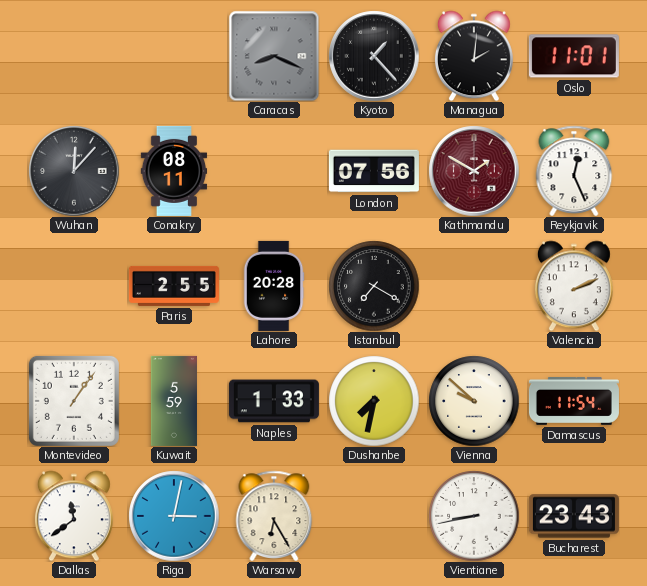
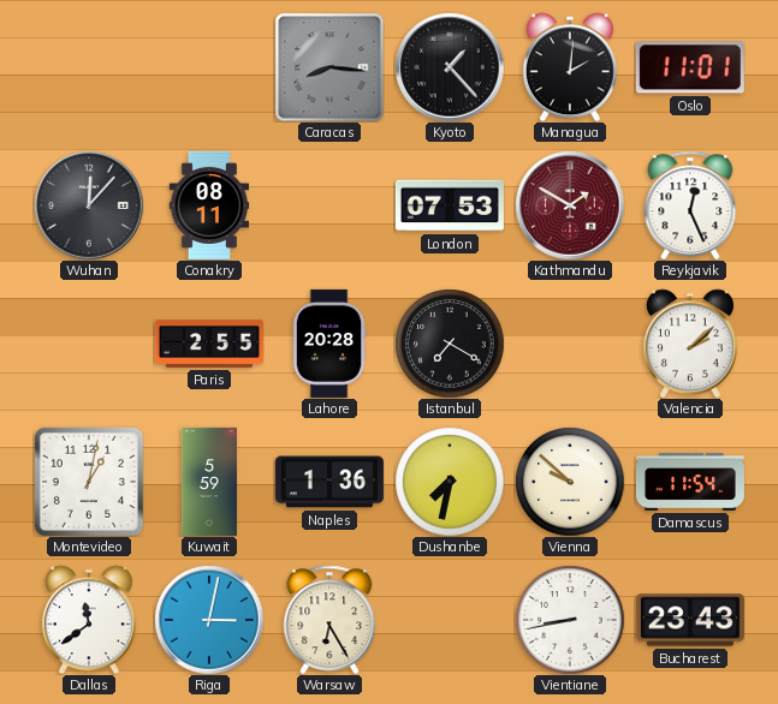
Caracas: 8:19 -> 8:16 (329, 67)
London: 07:56 -> 07:53 (450, 205)
Valencia: 2:11 -> 2:08 (690, 344)
Montevideo: 1:06 -> 1:02 (89, 482)
Naples: 1:33 -> 1:36 (329, 482)
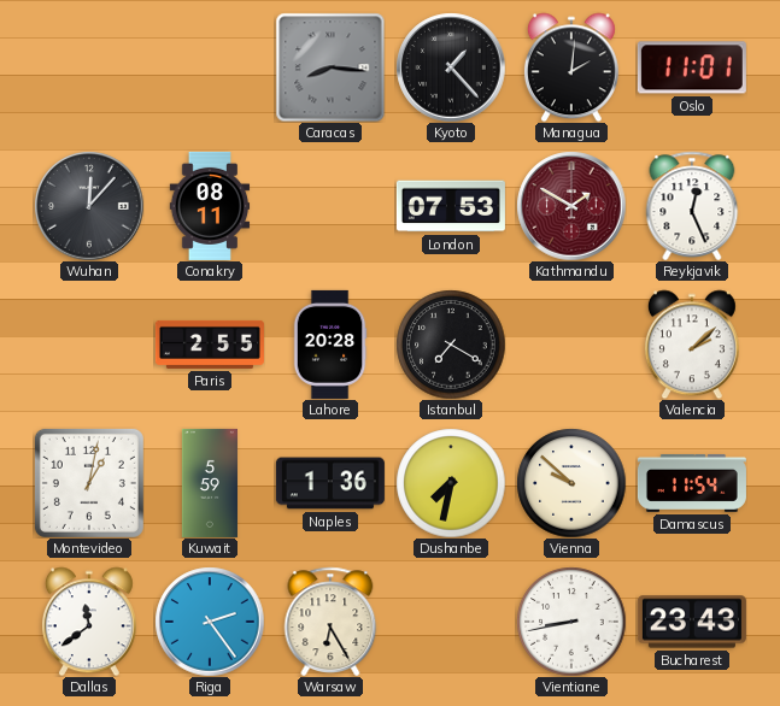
Riga: 3:02 -> 2:24 (210, 622)
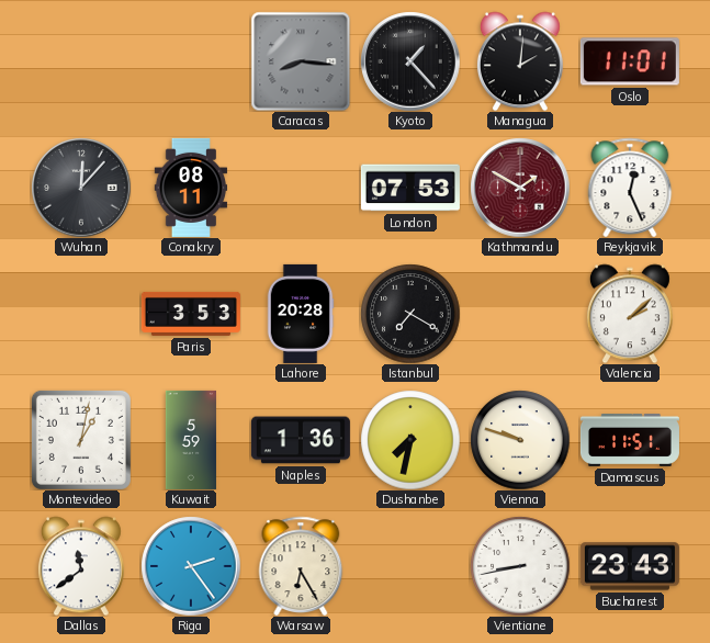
Paris: 2:55 -> 3:53 (191, 314)
Vienna: 9:52 -> 9:48 (520, 440)
Damascus: 11:54 -> 11:51 (630, 440)
